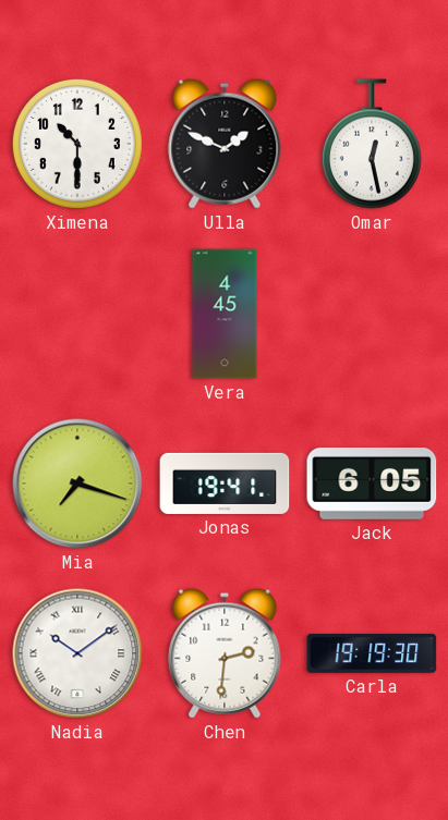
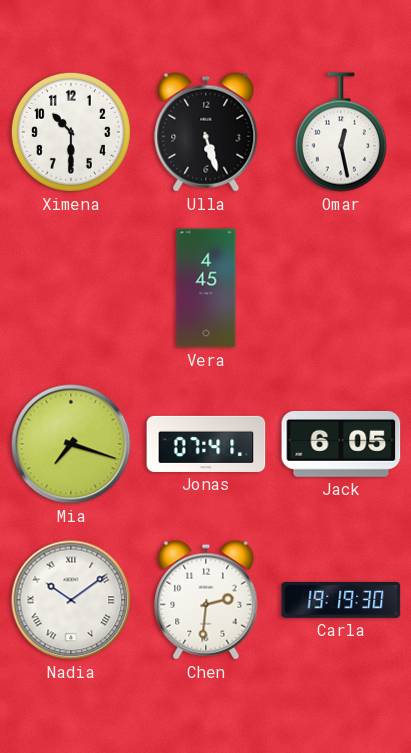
Ulla: 1:49 -> 5:27 (206, 132)
Jonas: 19:41 -> 07:41 (206, 444)
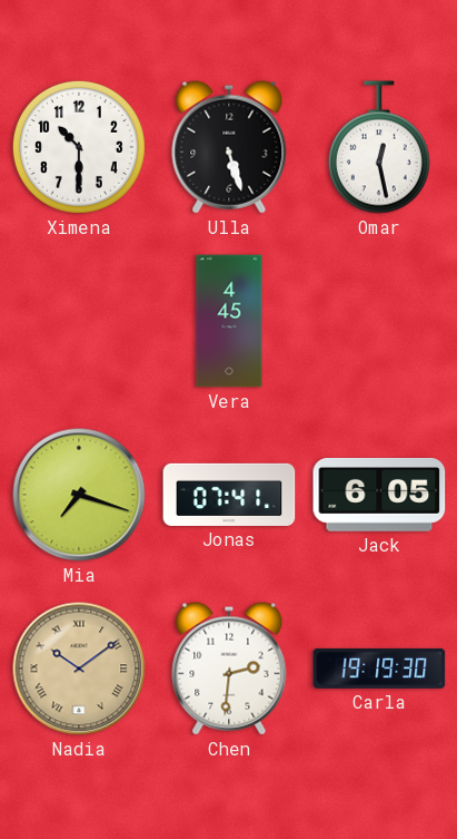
Nadia dial: white -> champagne (79, 669)
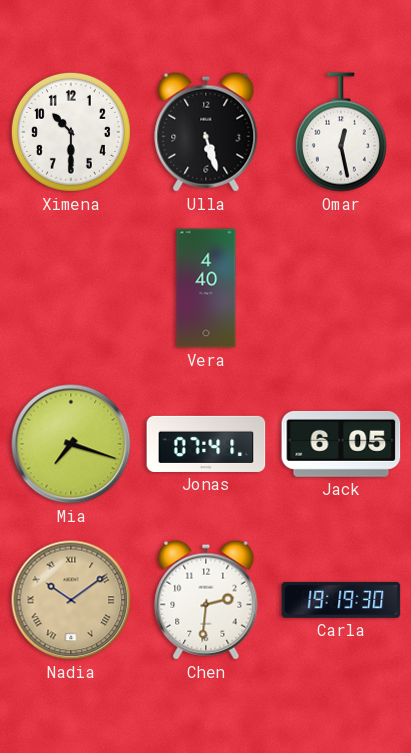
Vera: 4:45 -> 4:40 (206, 288)
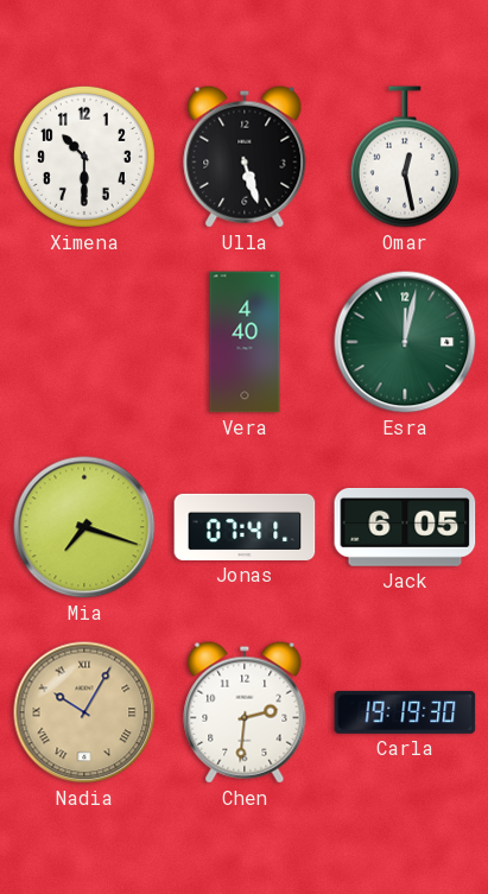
Esra: none -> 12:02 (405, 342)
Nadia: 10:09 -> 10:05 (84, 712)
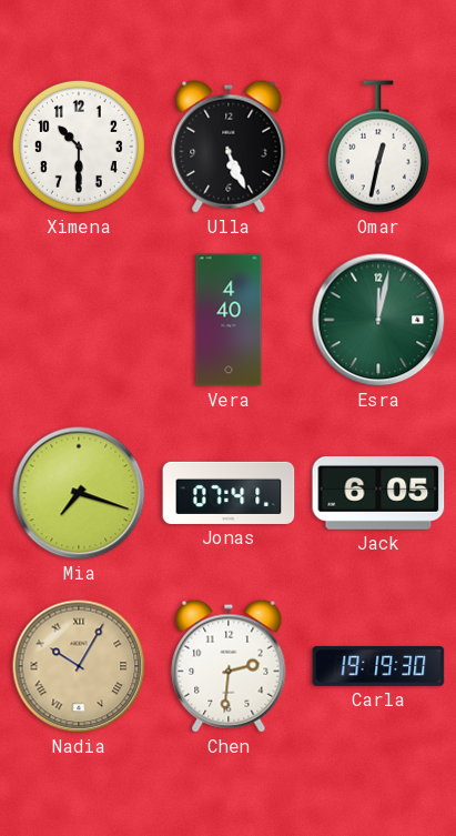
Ulla: 5:27 -> 5:26 (229, 147)
Omar: 12:28 -> 12:32 (378, 147)
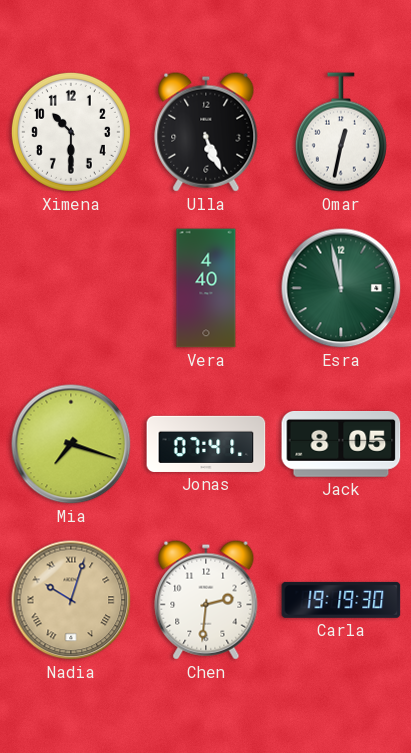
Esra: 12:02 -> 11:58 (341, 288)
Jack: 6:05 -> 8:05 (341, 445)
Nadia: 10:05 -> 10:03 (71, 600)
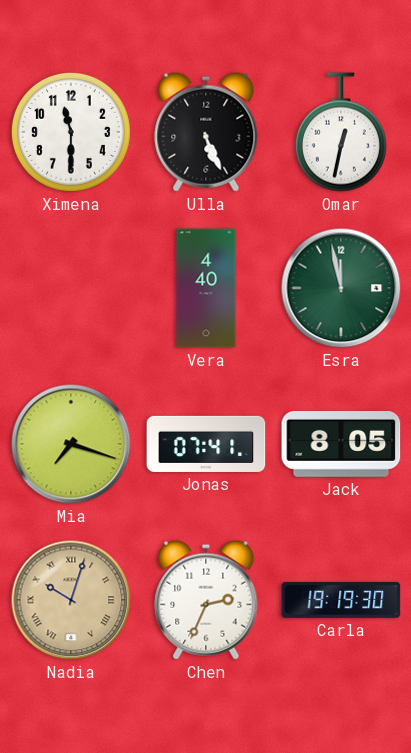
Ximena: 10:30 -> 11:30 (71, 132)
Chen: 2:31 -> 2:34 (206, 600)
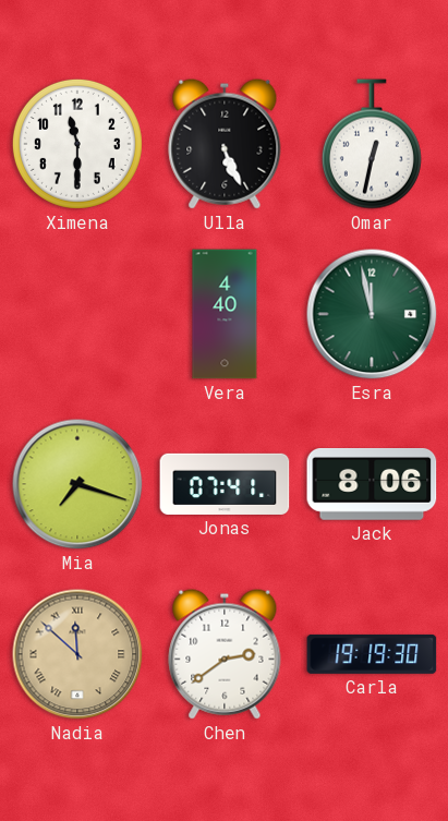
Jack: 8:05 -> 8:06 (372, 485)
Nadia: 10:03 -> 11:52 (77, 654)
Chen: 2:34 -> 2:39 (225, 654)
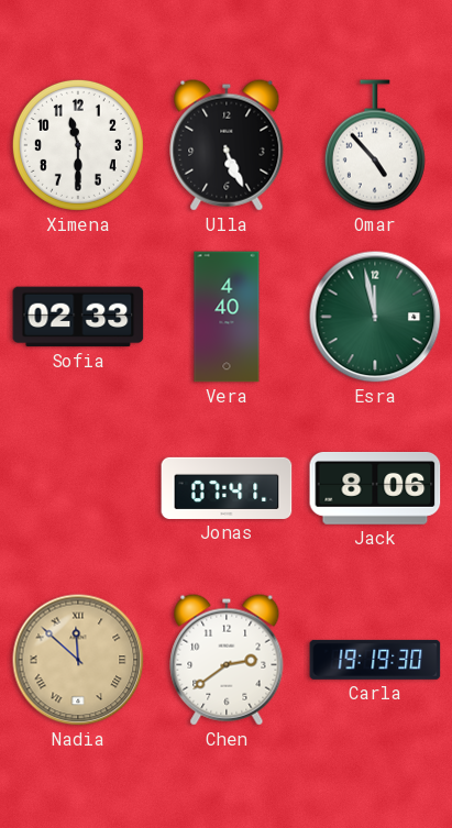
Omar: 12:32 -> 4:53 (375, 145)
Sofia: none -> 02:33 (78, 317)
Mia: 7:18 -> none (77, 484)
